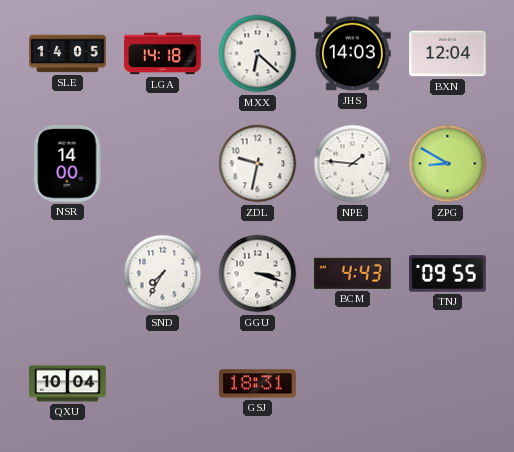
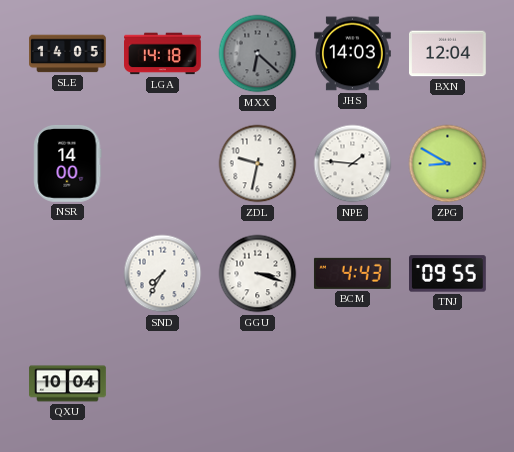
MXX dial: white -> grey (258, 54)
GSJ: 18:31 -> none (258, 384)
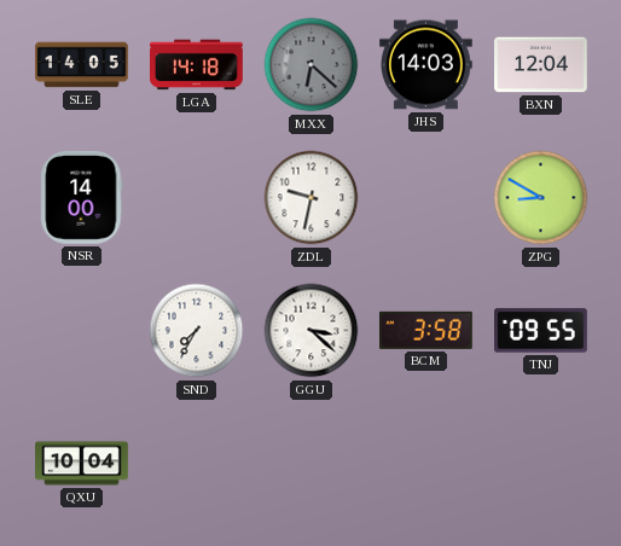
NPE: 1:46 -> none (353, 164)
GGU: 3:18 -> 3:22 (312, 331)
BCM: 4:43 -> 3:58 (425, 330)
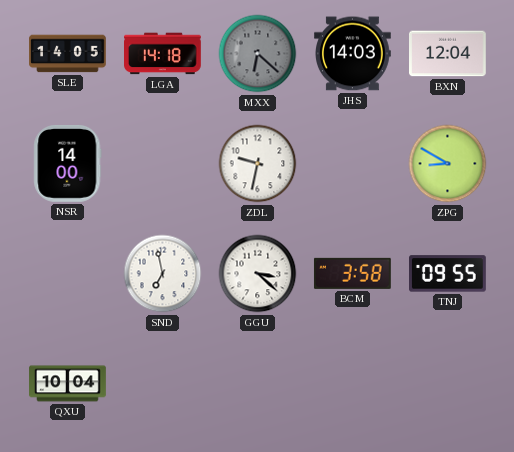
SND: 7:35 -> 6:58 (163, 274)
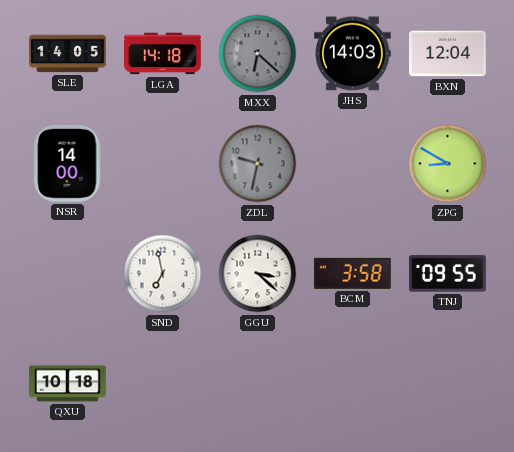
ZDL dial: white -> grey (258, 164)
QXU: 10:04 -> 10:18 (68, 384)
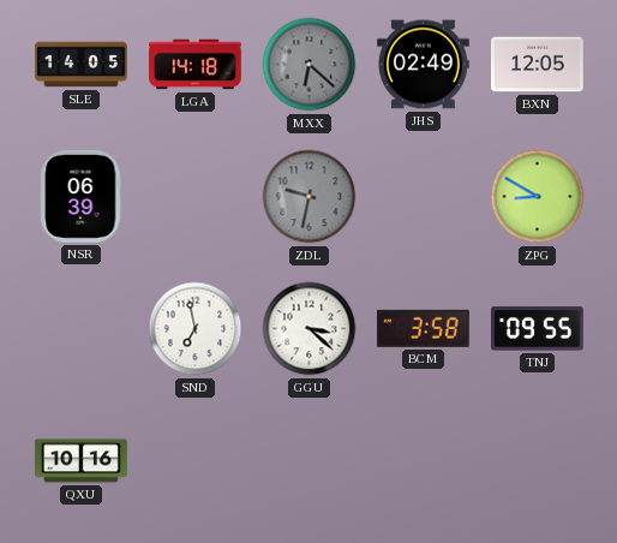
JHS: 14:03 -> 02:49 (424, 65)
BXN: 12:04 -> 12:05 (538, 65)
NSR: 14:00 -> 06:39 (82, 197)
QXU: 10:18 -> 10:16 (82, 461)
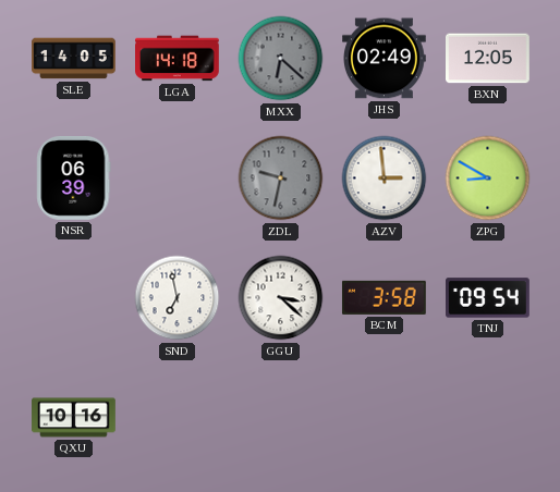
AZV: none -> 2:59 (385, 179)
TNJ: 09:55 -> 09:54 (488, 298)
